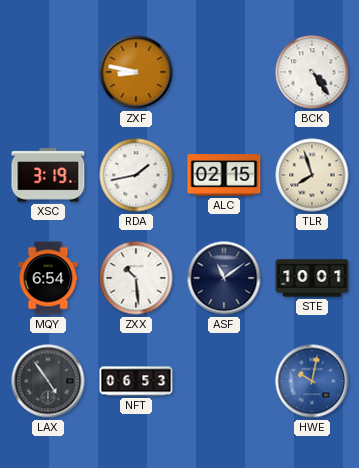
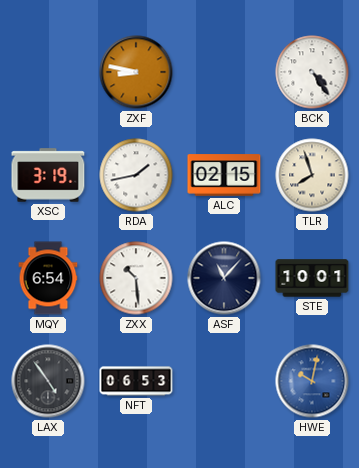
ASF: 11:09 -> 11:07 (224, 278)
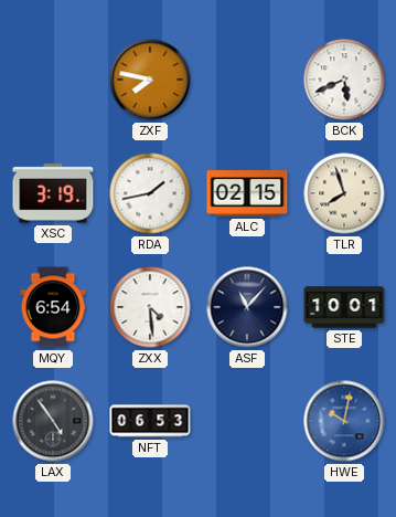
ZXF: 8:47 -> 7:47 (150, 80)
BCK: 4:24 -> 5:41 (344, 80)
ZXX: 10:29 -> 4:29 (150, 307)
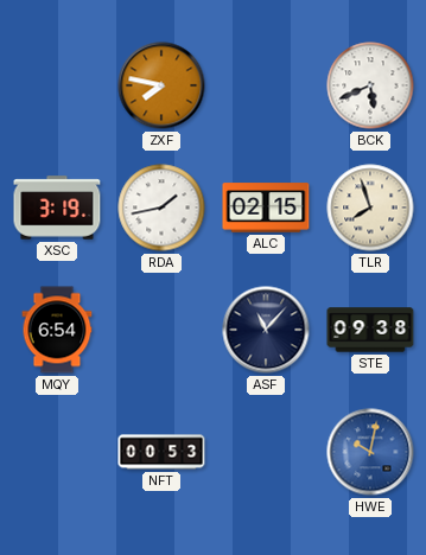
ZXX: 4:29 -> none (150, 307)
STE: 10:01 -> 09:38 (370, 330)
LAX: 4:54 -> none (53, 421)
NFT: 06:53 -> 00:53 (161, 452)
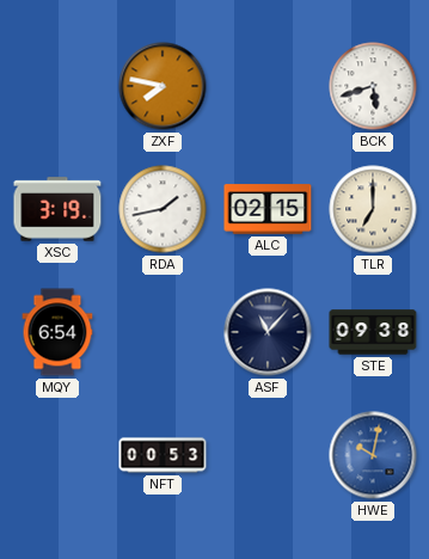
BCK: 5:41 -> 5:42 (373, 86)
TLR: 7:57 -> 7:00 (373, 209)
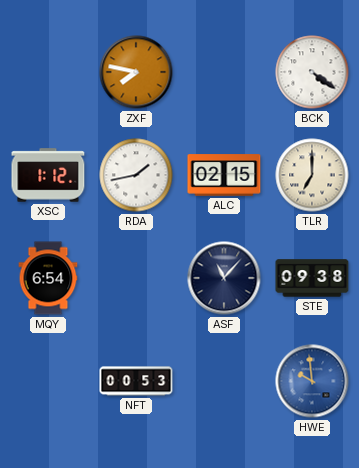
BCK: 5:42 -> 4:21 (312, 72)
XSC: 3:19 -> 1:12 (48, 175)
HWE: 10:02 -> 9:59 (312, 381)
